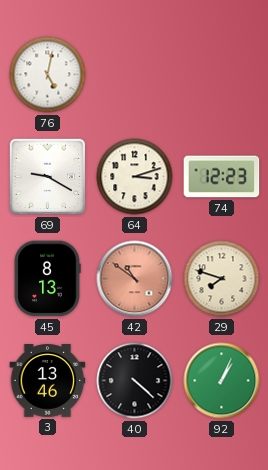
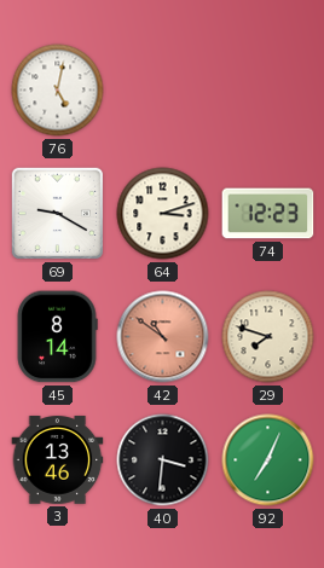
45: 8:13 -> 8:14 (57, 337)
40: 4:22 -> 3:31 (163, 460)
92: 1:04 -> 7:04 (268, 460)
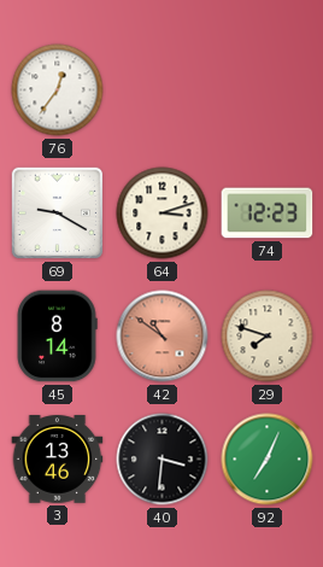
76: 5:02 -> 12:36 (58, 90)
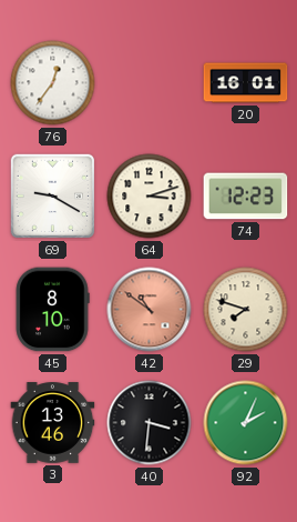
20: none -> 16:01 (246, 83)
45: 8:14 -> 8:10 (52, 310)
92: 7:04 -> 2:04 (246, 423)
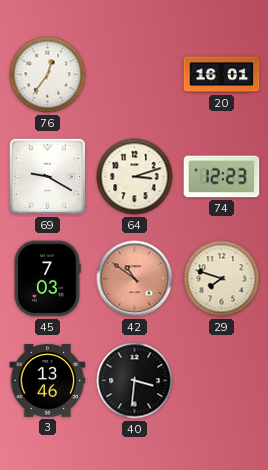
45: 8:10 -> 7:03 (47, 279)
92: 2:04 -> none (246, 423)
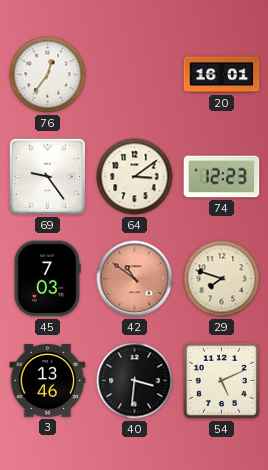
69: 9:20 -> 9:24 (48, 177)
64: 3:12 -> 3:09 (135, 177)
54: none -> 5:11 (221, 380)
